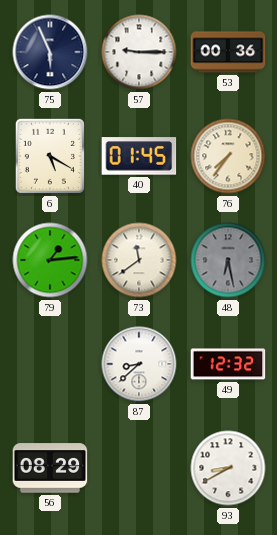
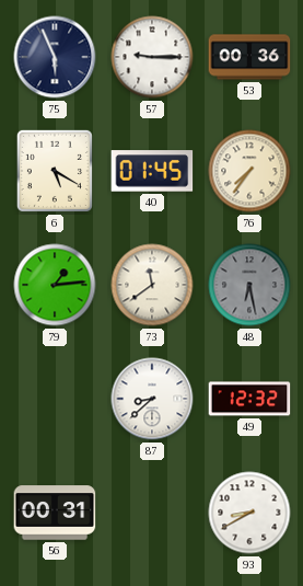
56: 08:29 -> 00:31 (55, 513)
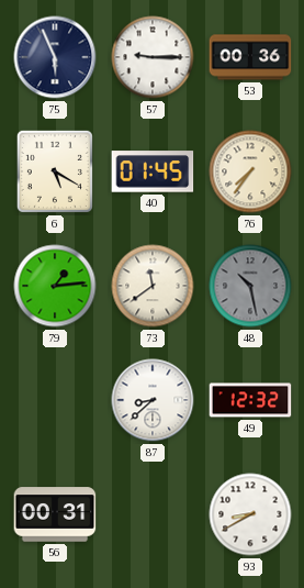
48: 6:28 -> 10:28 (250, 286)
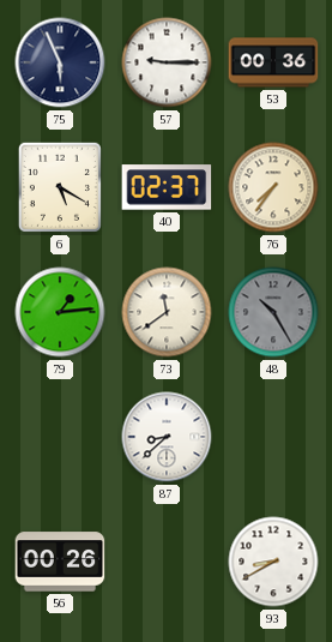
40: 01:45 -> 02:37 (167, 187)
48: 10:28 -> 10:25 (273, 312)
49: 12:32 -> none (250, 400)
56: 00:31 -> 00:26 (60, 562)
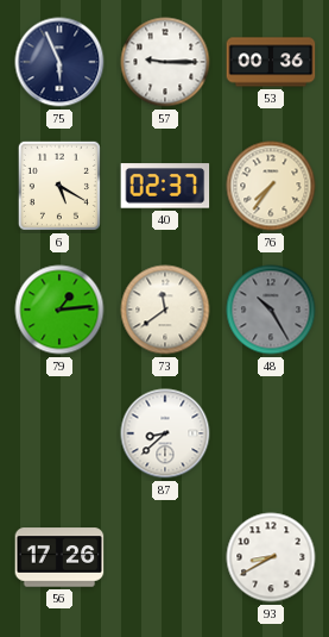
56: 00:26 -> 17:26 (59, 557)
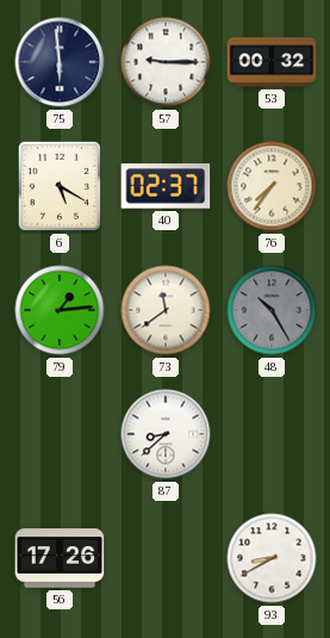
75: 5:56 -> 5:59 (60, 62)
53: 00:36 -> 00:32 (272, 62)
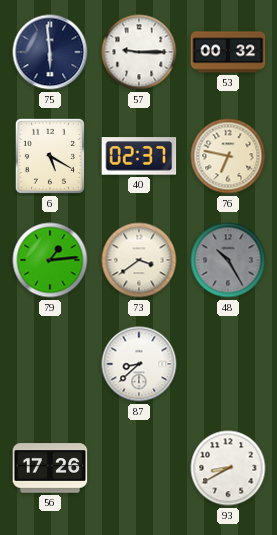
76: 7:36 -> 6:47 (228, 156)
73: 11:39 -> 3:39 (139, 260)
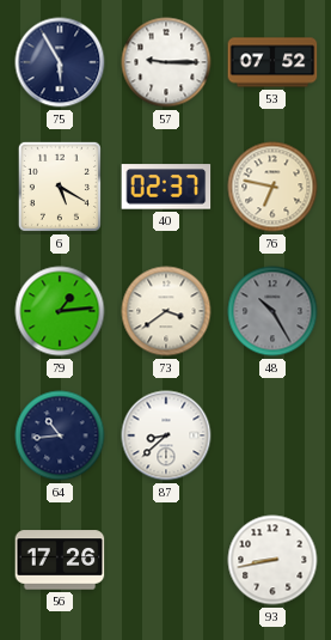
75: 5:59 -> 5:55 (60, 62)
53: 00:32 -> 07:52 (272, 62)
64: none -> 10:44 (60, 435)
93: 8:40 -> 8:43 (272, 560)
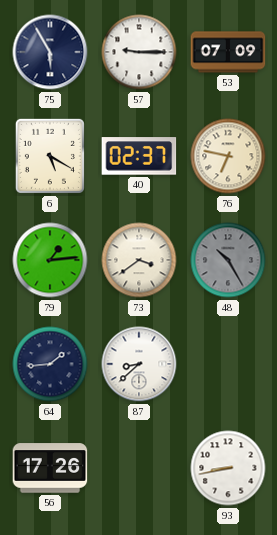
53: 07:52 -> 07:09 (228, 52)
64: 10:44 -> 1:44 (50, 364)
